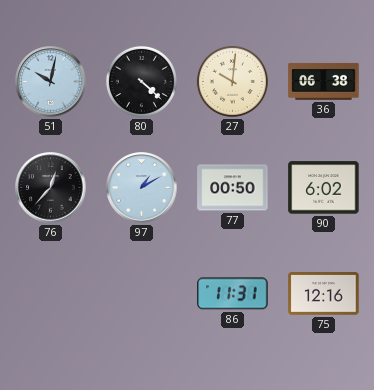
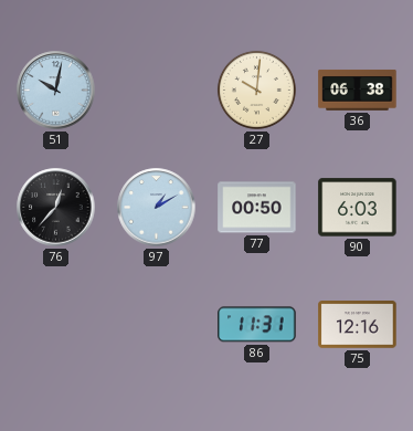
80: 4:22 -> none (141, 81)
90: 6:02 -> 6:03 (358, 208)
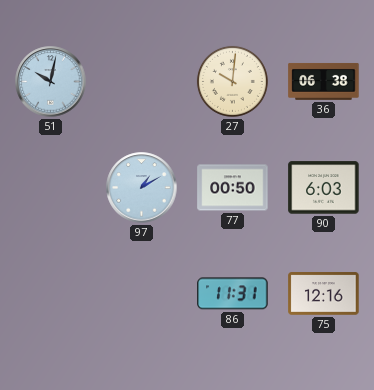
76: 12:37 -> none (56, 208)
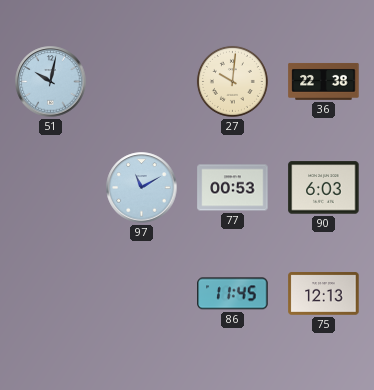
36: 06:38 -> 22:38 (324, 82)
97: 1:10 -> 11:10 (142, 188)
77: 00:50 -> 00:53 (233, 188)
86: 11:31 -> 11:45 (233, 294)
75: 12:16 -> 12:13 (324, 294)
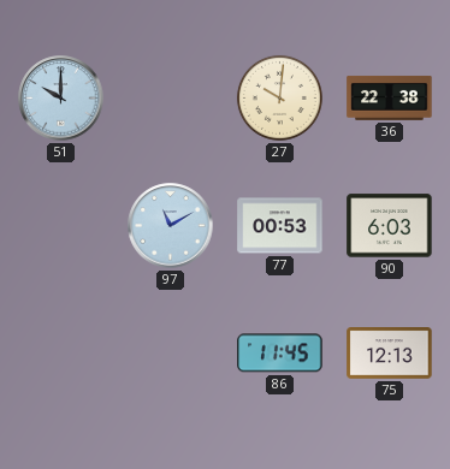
51: 10:02 -> 10:00 (61, 99)
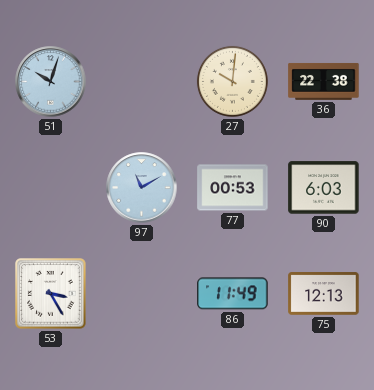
51: 10:00 -> 10:03 (51, 82)
53: none -> 3:25 (51, 294)
86: 11:45 -> 11:49 (233, 294)
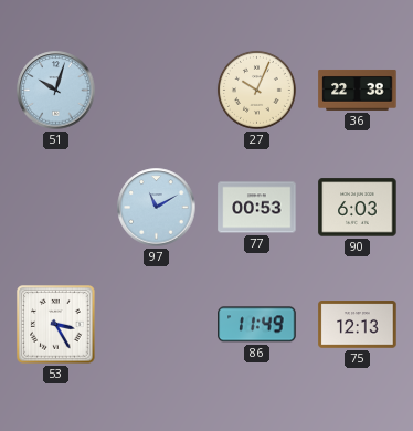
27: 10:01 -> 10:04 (256, 90)
